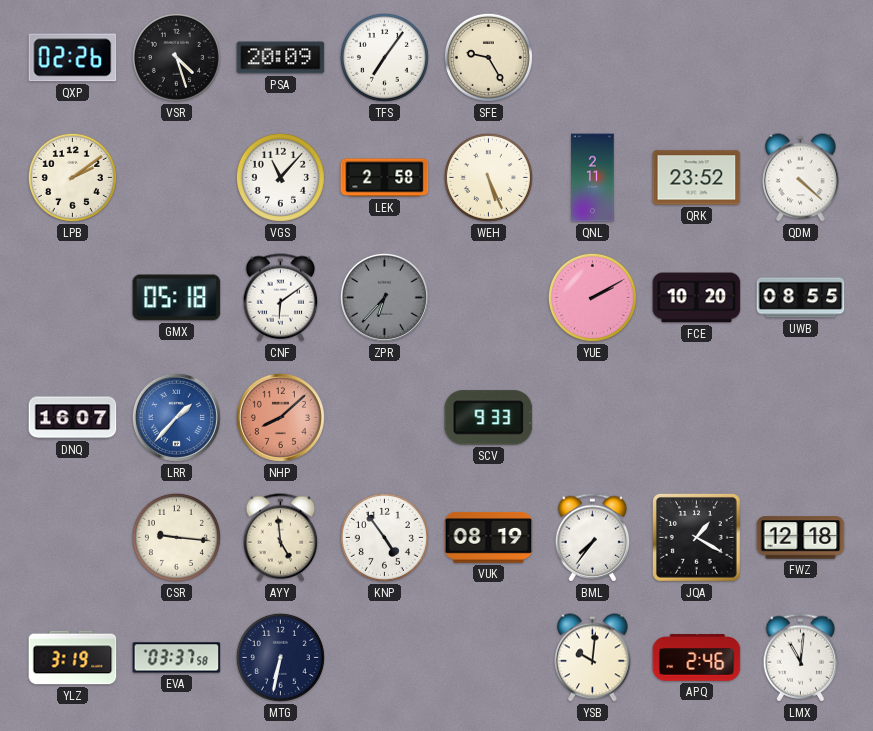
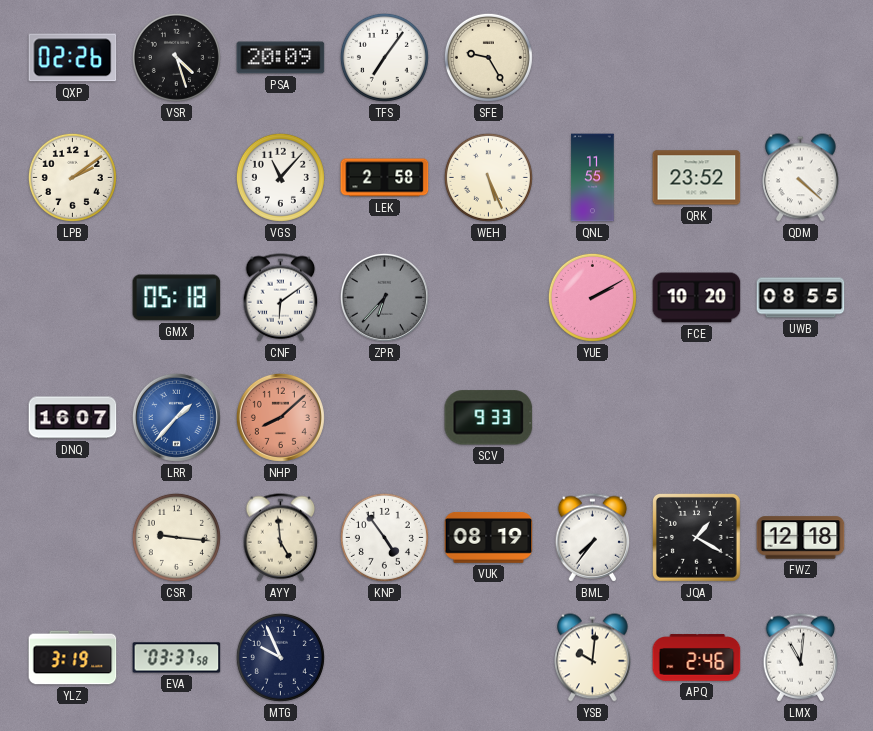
QNL: 2:11 -> 11:55 (593, 178)
MTG: 6:32 -> 9:56 (280, 657)
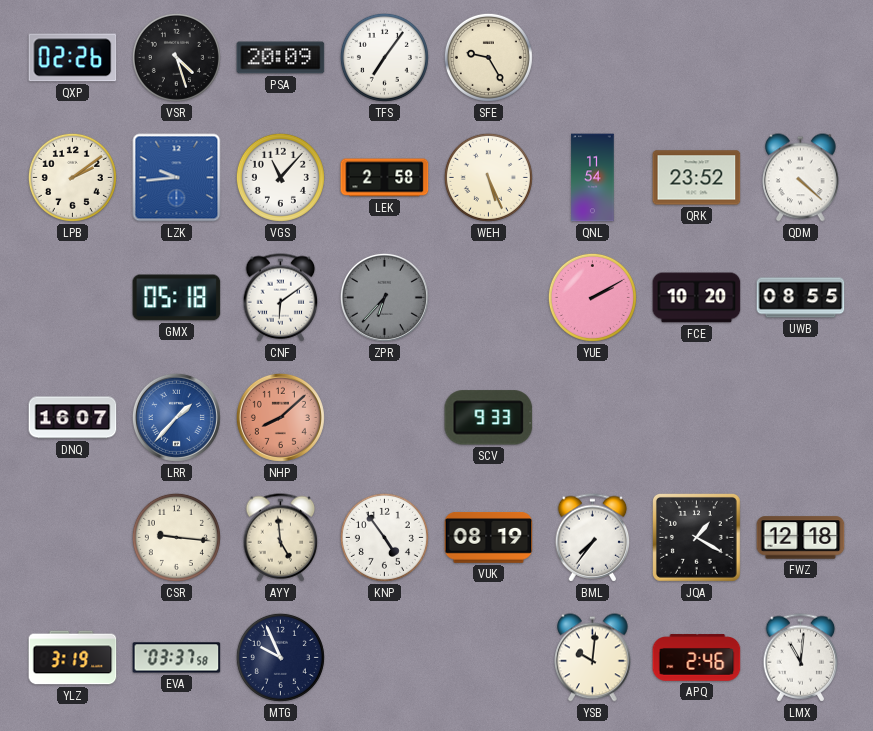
LZK: none -> 9:44 (177, 178)
QNL: 11:55 -> 11:54 (593, 178)
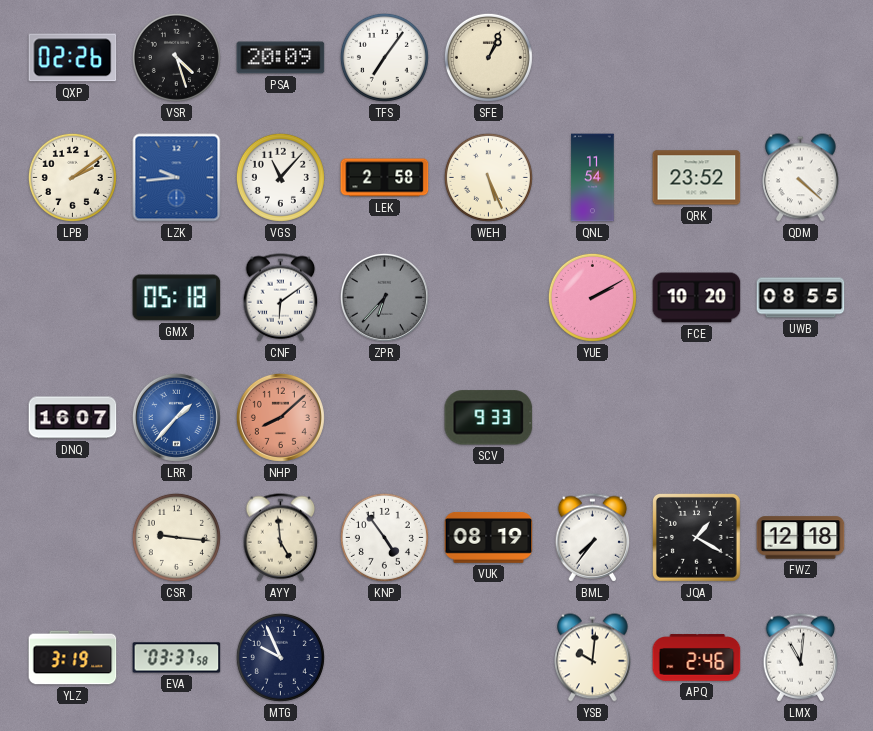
SFE: 9:25 -> 1:04 (488, 57)
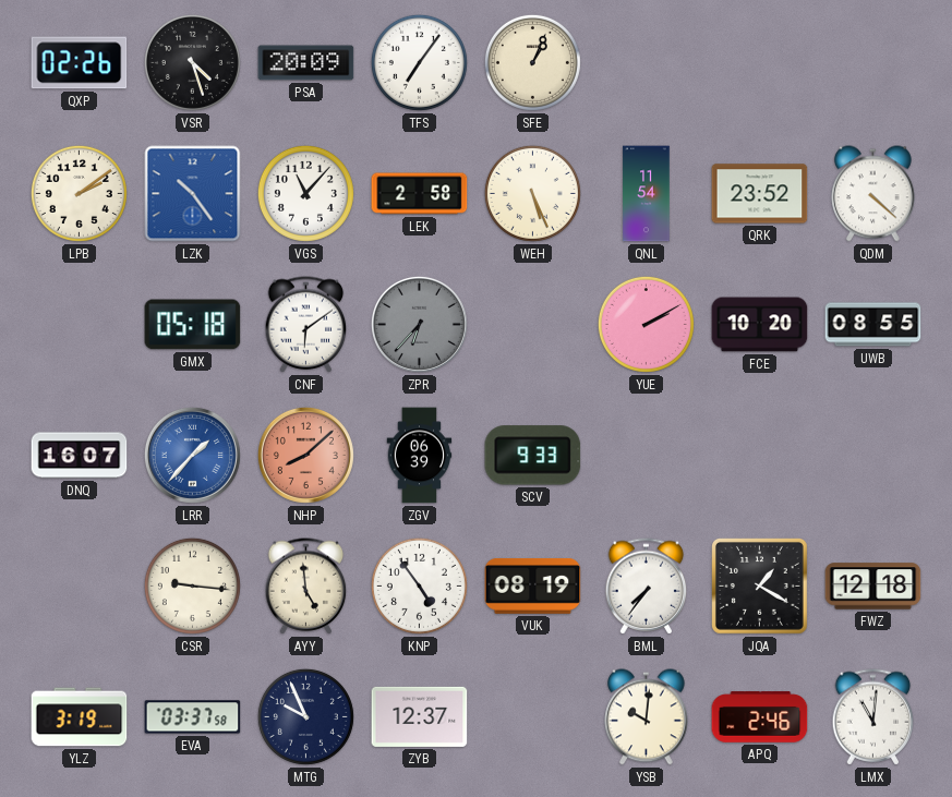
LZK: 9:44 -> 10:24 (193, 194)
ZGV: none -> 06:39 (420, 456)
ZYB: none -> 12:37 (420, 716)
